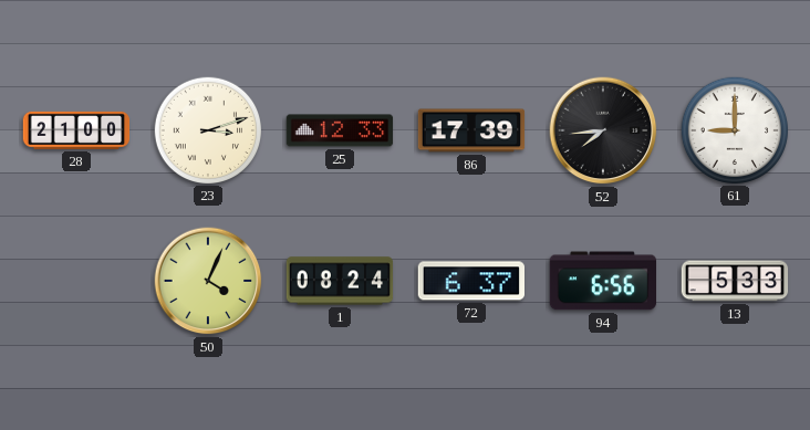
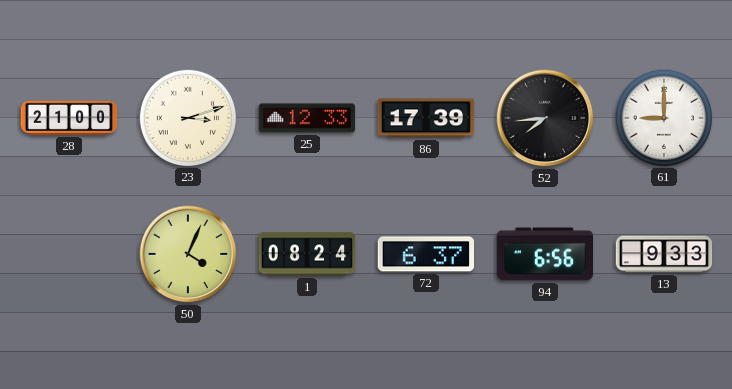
13: 5:33 -> 9:33 (664, 254)
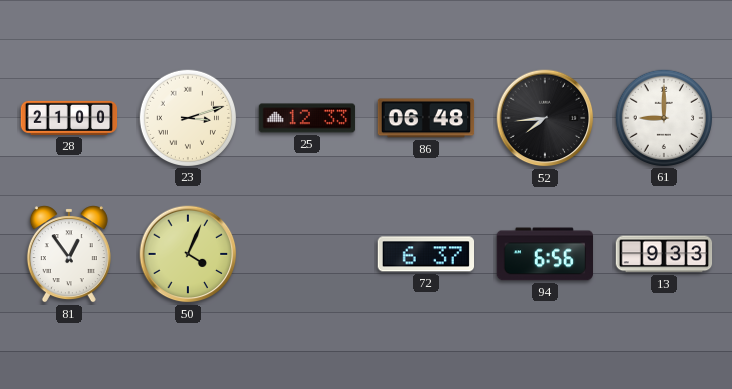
86: 17:39 -> 06:48 (426, 118)
81: none -> 12:54 (69, 254)
1: 08:24 -> none (307, 254)
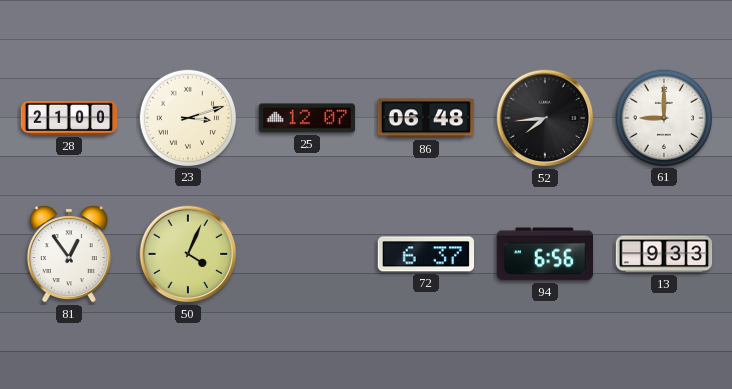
25: 12:33 -> 12:07 (307, 118)
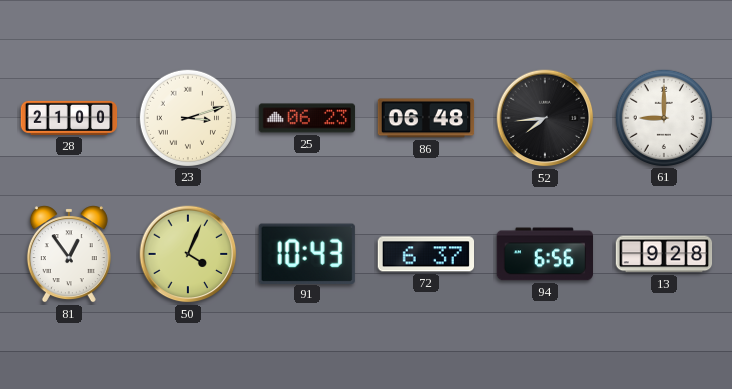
25: 12:07 -> 06:23 (307, 118)
91: none -> 10:43 (307, 253)
13: 9:33 -> 9:28 (664, 254)
